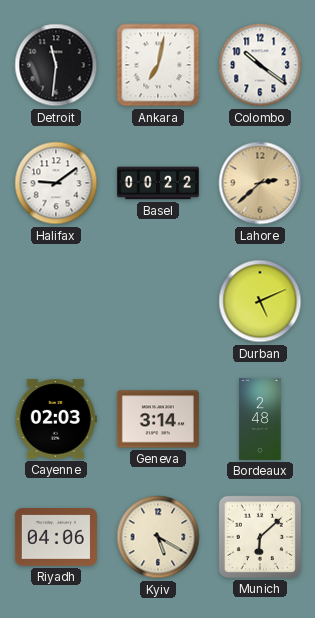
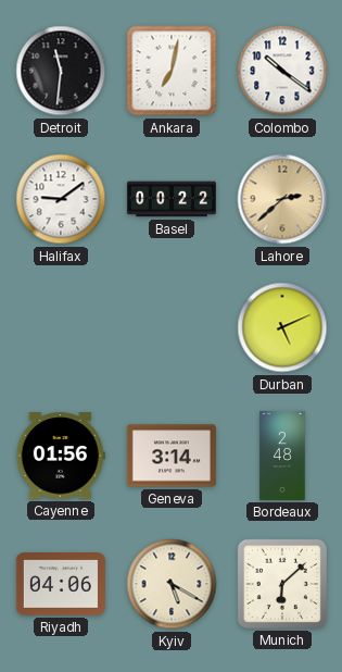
Cayenne: 02:03 -> 01:56 (61, 456)
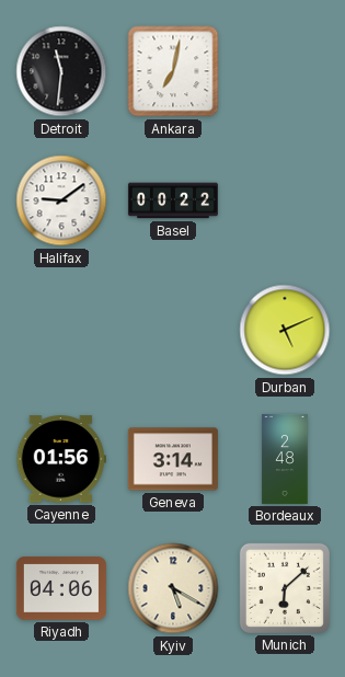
Colombo: 10:21 -> none (282, 71)
Lahore: 2:38 -> none (282, 199)
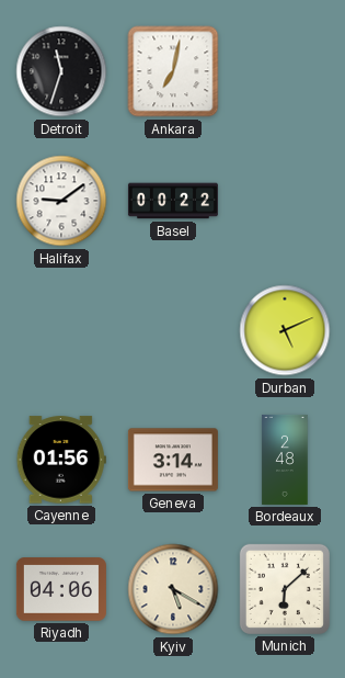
Detroit: 11:31 -> 11:33 (61, 71)
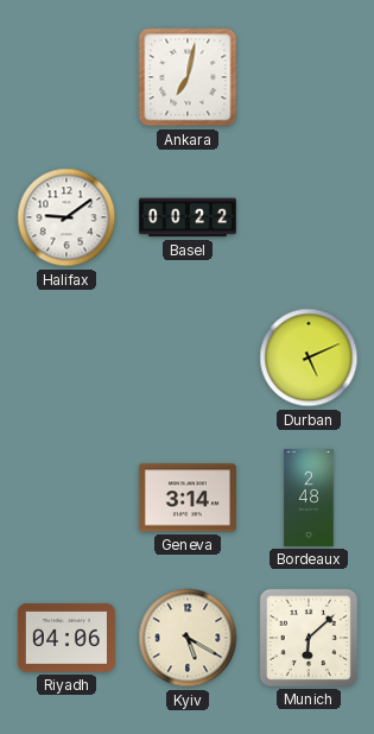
Detroit: 11:33 -> none (61, 71)
Cayenne: 01:56 -> none (61, 460)
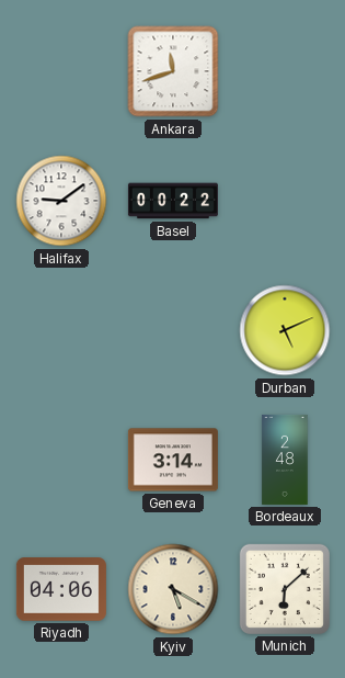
Ankara: 7:02 -> 11:42 (173, 71)
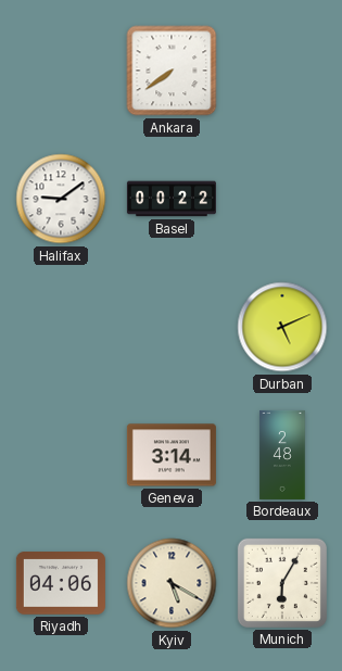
Ankara: 11:42 -> 7:39 (172, 71)
Munich: 6:08 -> 6:05 (282, 583)
